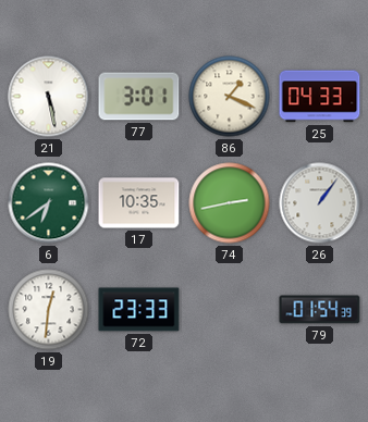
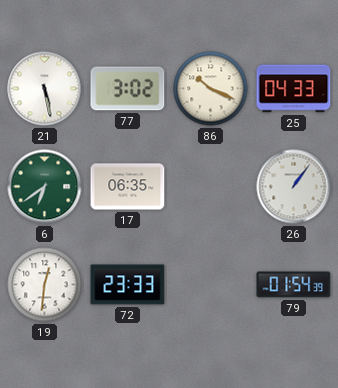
77: 3:01 -> 3:02 (128, 89)
86: 1:19 -> 10:19 (211, 89)
17: 10:35 -> 06:35 (128, 187)
74: 2:43 -> none (230, 203)
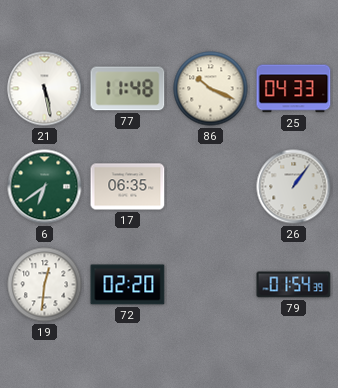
77: 3:02 -> 11:48 (128, 89)
72: 23:33 -> 02:20 (128, 285)
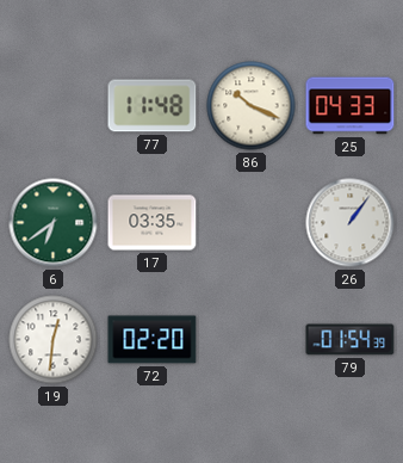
21: 5:28 -> none (45, 89)
17: 06:35 -> 03:35 (153, 223)
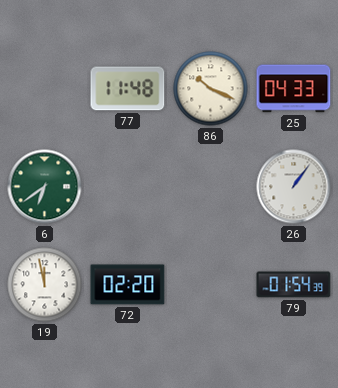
17: 03:35 -> none (153, 223)
19: 12:31 -> 11:58 (45, 285)
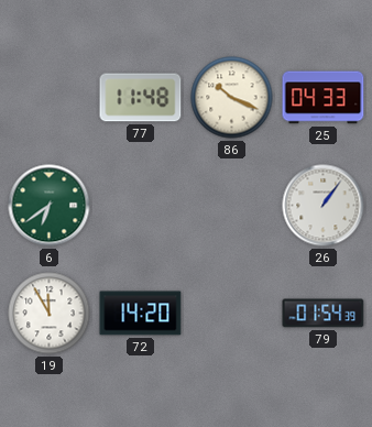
19: 11:58 -> 11:55 (50, 314)
72: 02:20 -> 14:20 (141, 314)
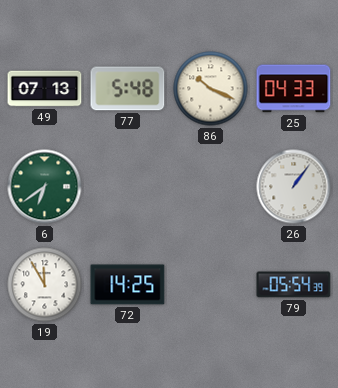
49: none -> 07:13 (45, 89)
77: 11:48 -> 5:48 (128, 89)
72: 14:20 -> 14:25 (128, 285)
79: 01:54 -> 05:54 (294, 285)
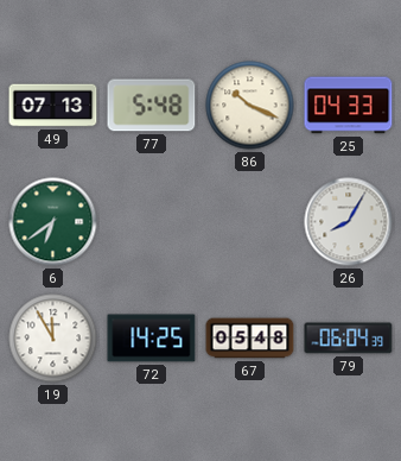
26: 1:06 -> 8:05 (349, 222)
67: none -> 05:48 (250, 339)
79: 05:54 -> 06:04 (349, 339)
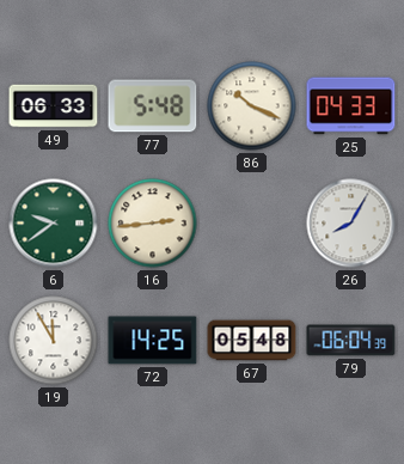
49: 07:13 -> 06:33 (54, 106)
6: 6:39 -> 9:39 (54, 224)
16: none -> 2:44 (153, 224)
